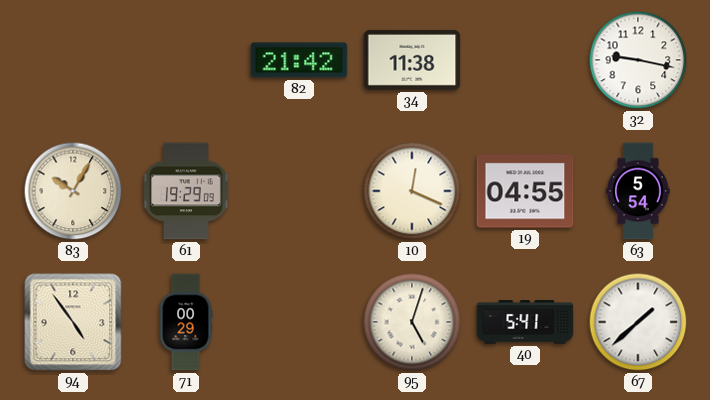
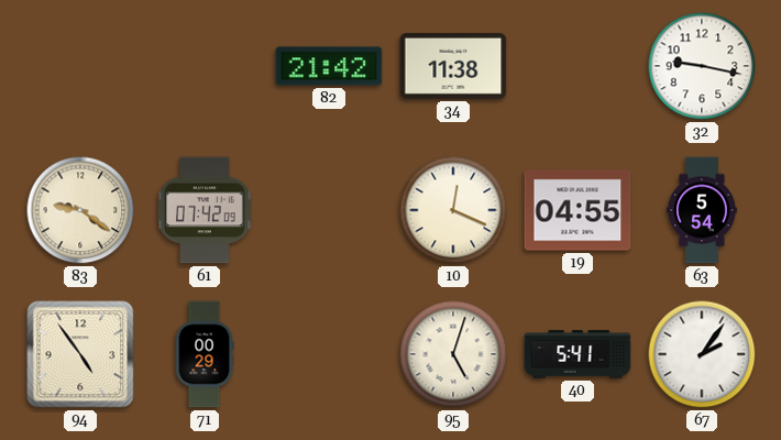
83: 10:05 -> 9:21 (80, 210)
61: 19:29 -> 07:42 (205, 210)
67: 1:38 -> 2:06 (702, 354)
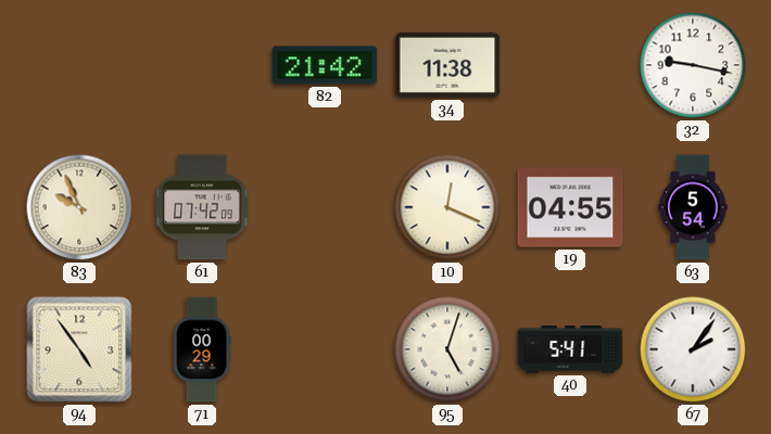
83: 9:21 -> 9:56 (79, 207)
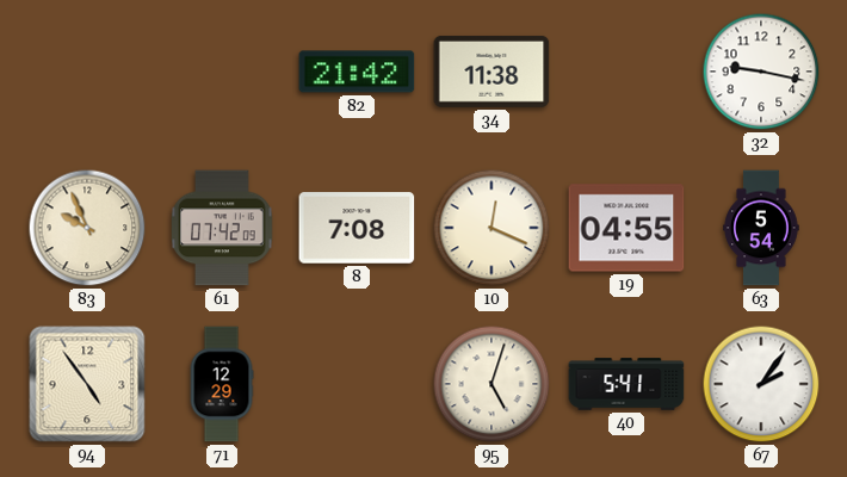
8: none -> 7:08 (357, 228)
71: 00:29 -> 12:29 (222, 384)
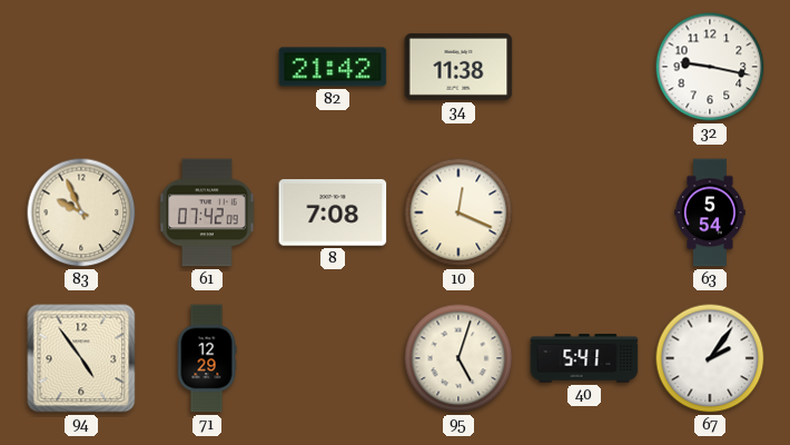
19: 04:55 -> none (626, 228)
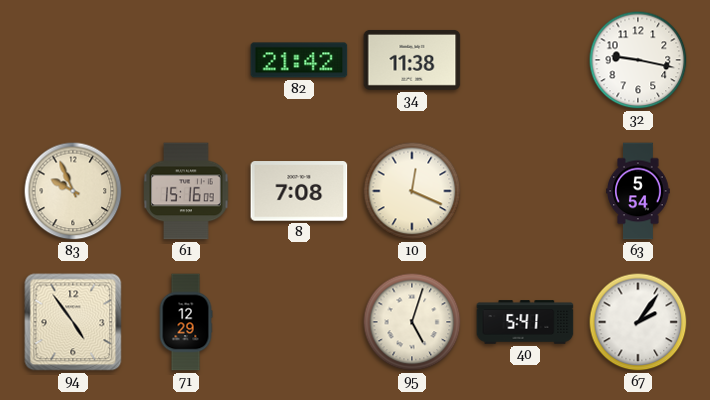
61: 07:42 -> 15:16 (186, 191)
